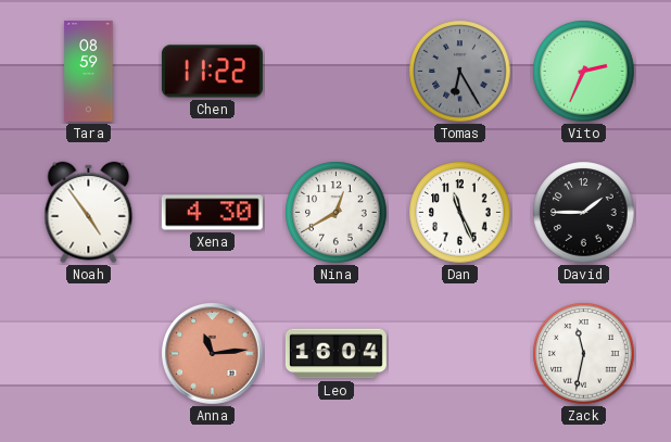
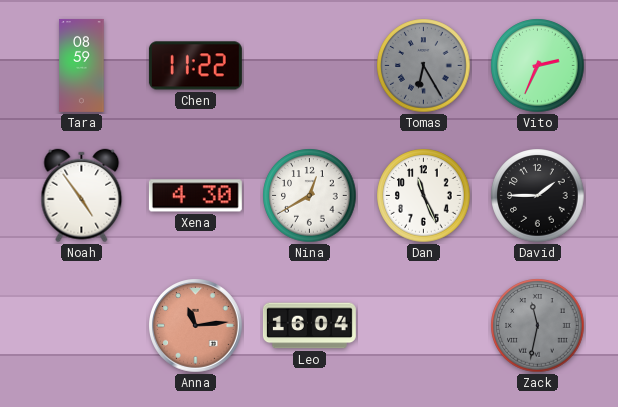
Zack dial: white -> grey (538, 326)
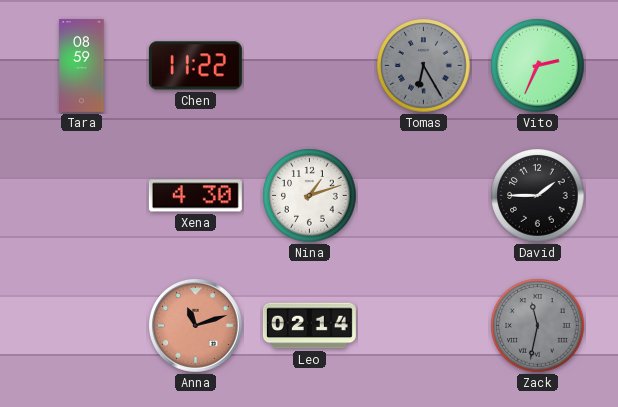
Noah: 4:54 -> none (82, 196)
Nina: 12:40 -> 1:12 (310, 196)
Dan: 11:26 -> none (424, 196)
Anna: 11:14 -> 11:12 (196, 326)
Leo: 16:04 -> 02:14 (309, 326)
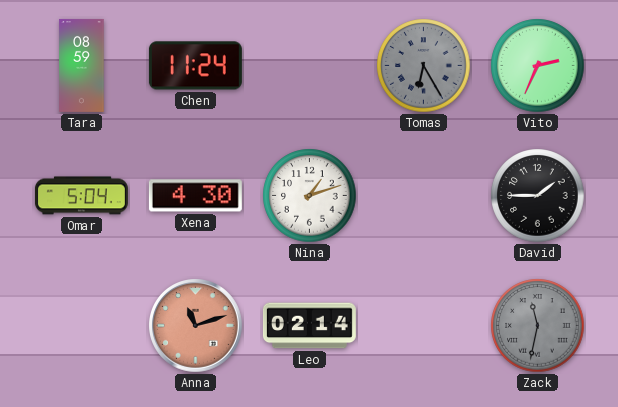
Chen: 11:22 -> 11:24 (195, 66)
Omar: none -> 5:04 (81, 196)
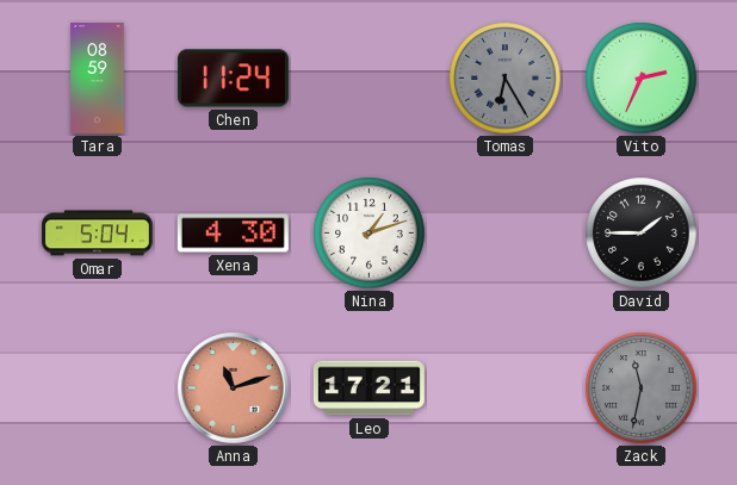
Leo: 02:14 -> 17:21 (368, 388)
